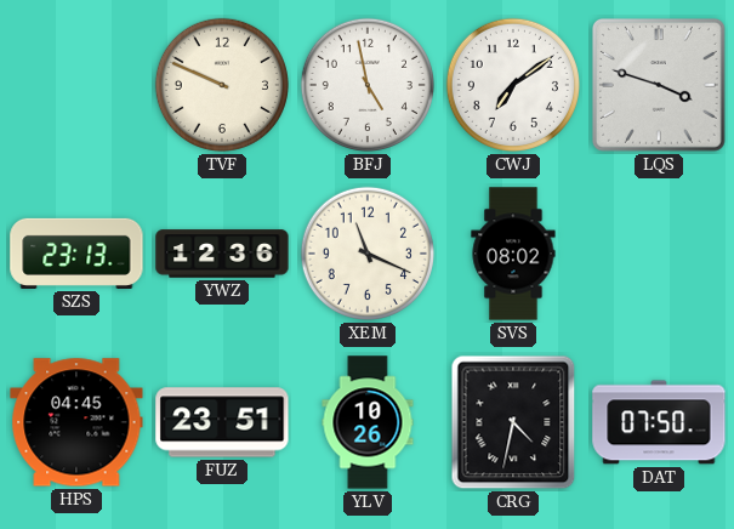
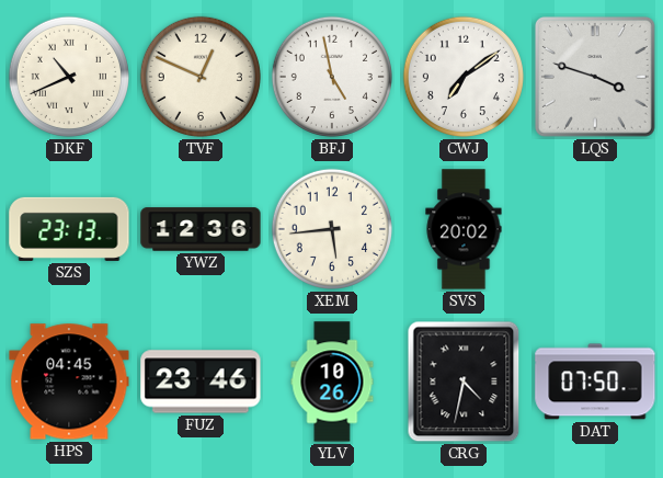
DKF: none -> 10:41 (69, 77)
TVF: 9:49 -> 12:49 (201, 77)
XEM: 11:19 -> 5:44 (332, 229)
SVS: 08:02 -> 20:02 (464, 229)
FUZ: 23:51 -> 23:46 (201, 382)
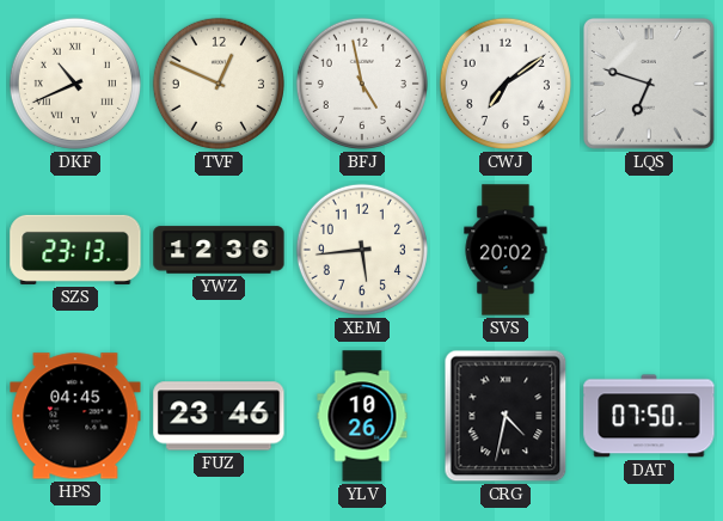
LQS: 3:48 -> 6:48 (649, 84)
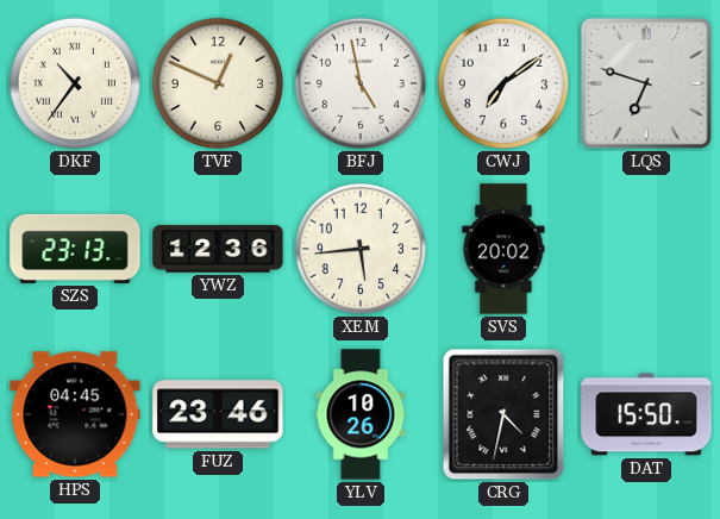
DKF: 10:41 -> 10:36 (75, 83)
DAT: 07:50 -> 15:50 (646, 414)
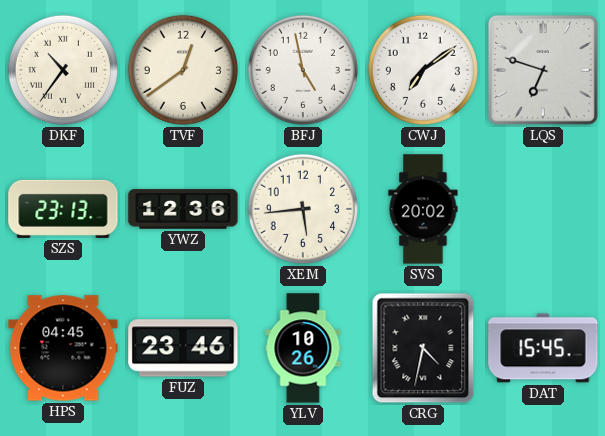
TVF: 12:49 -> 12:39 (183, 70)
DAT: 15:50 -> 15:45 (543, 348)
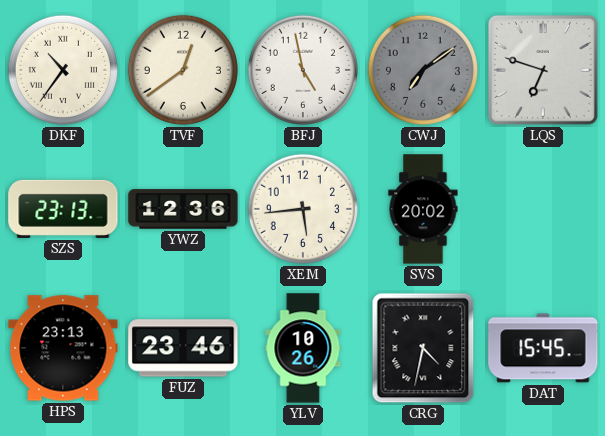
CWJ dial: white -> grey (423, 70)
HPS: 04:45 -> 23:13 (63, 348)
